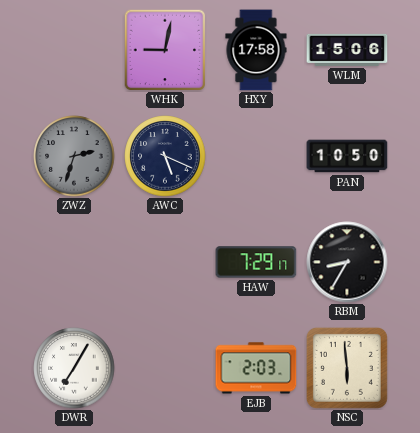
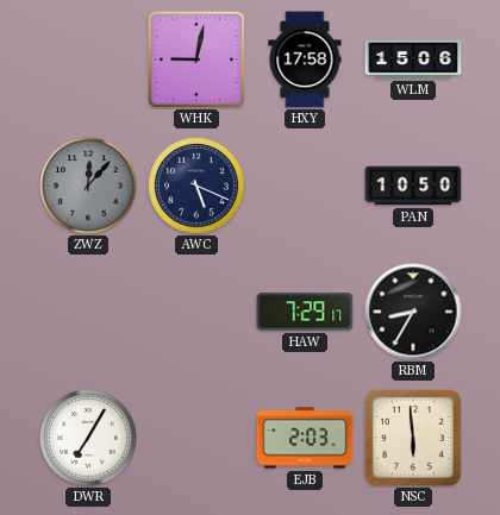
ZWZ: 2:33 -> 12:07 (88, 186)
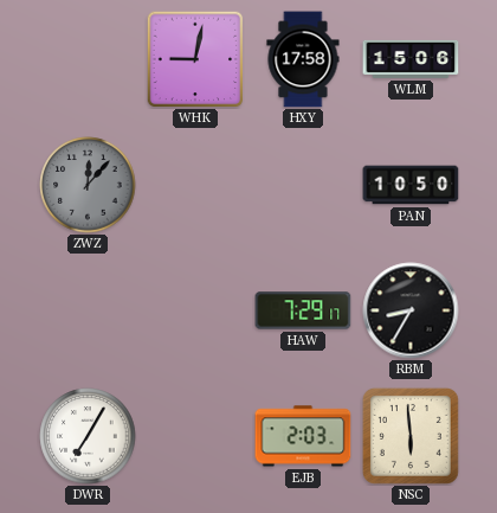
AWC: 5:19 -> none (196, 186)
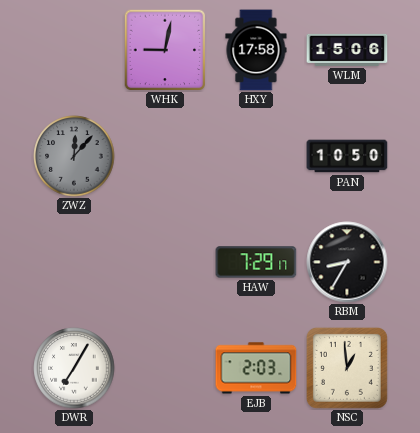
NSC: 5:59 -> 12:59 (347, 368)
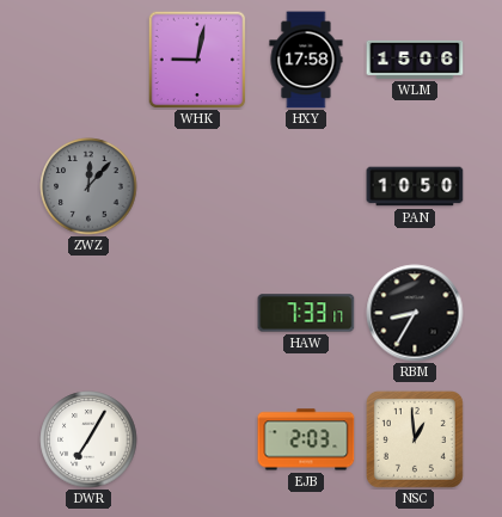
HAW: 7:29 -> 7:33 (306, 313)
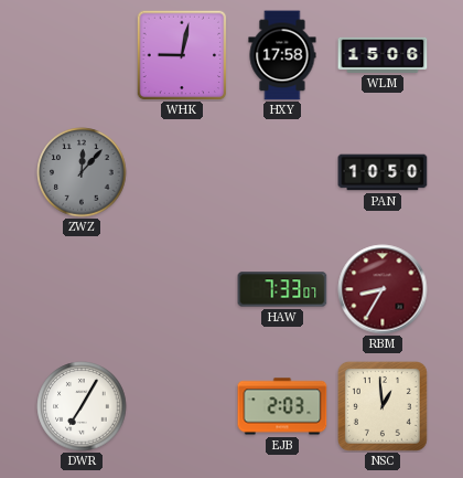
HAW: 7:33:17 -> 7:33:07 (282, 289)
RBM dial: black -> burgundy (383, 289)
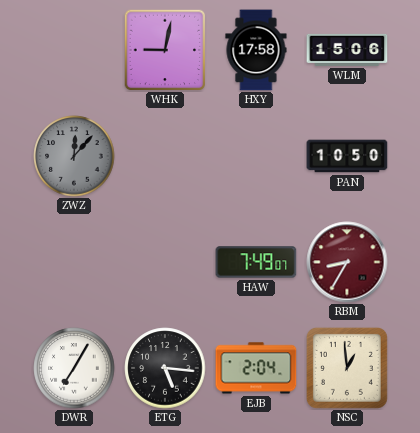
HAW: 7:33 -> 7:49 (256, 262)
ETG: none -> 5:16 (165, 368)
EJB: 2:03 -> 2:04 (256, 368)
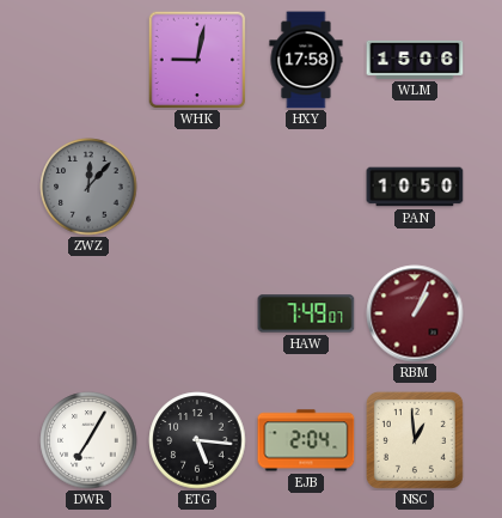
RBM: 8:35 -> 1:04 (415, 313)
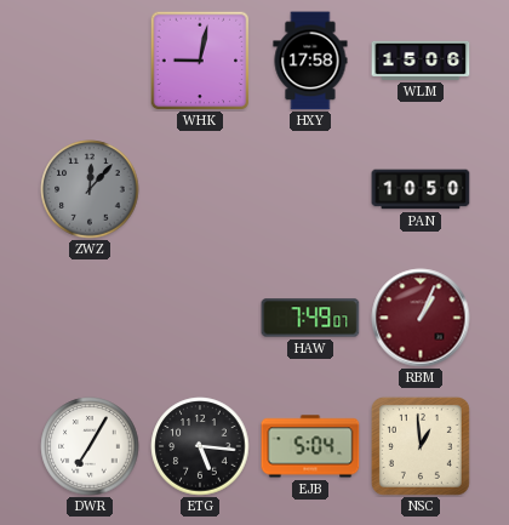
EJB: 2:04 -> 5:04 (310, 446)
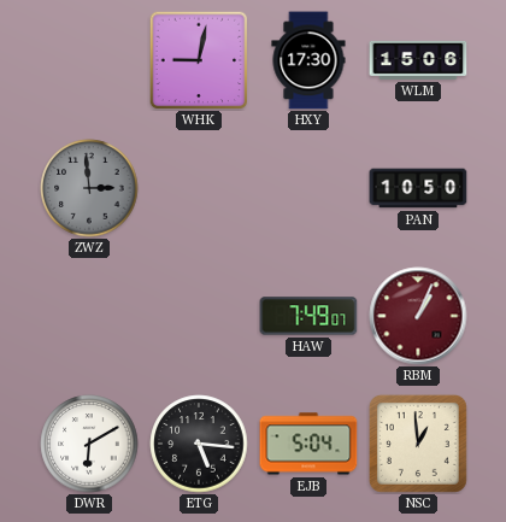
HXY: 17:58 -> 17:30 (308, 60)
ZWZ: 12:07 -> 2:59 (89, 188)
DWR: 7:05 -> 6:10 (89, 444)
